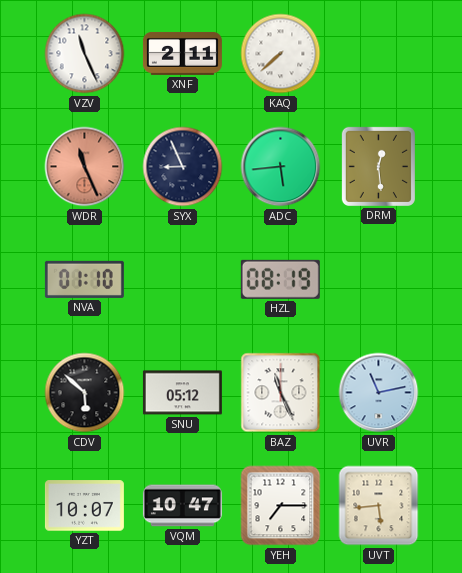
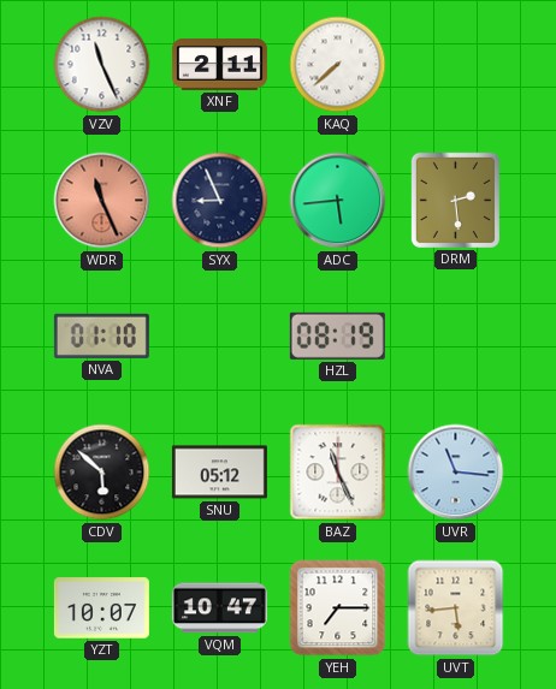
DRM: 12:29 -> 2:29 (455, 200)
UVR: 11:13 -> 11:16 (456, 473)
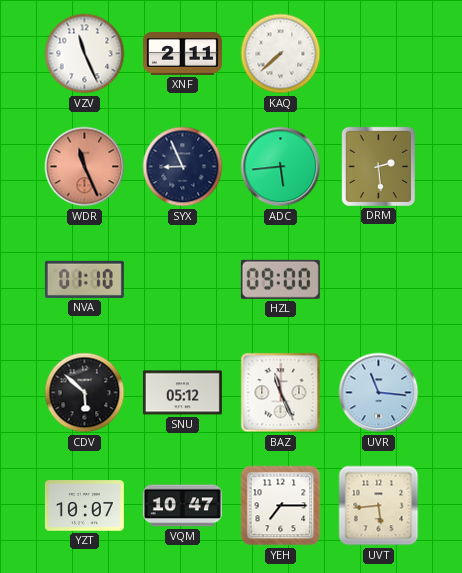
HZL: 08:19 -> 09:00 (280, 279)
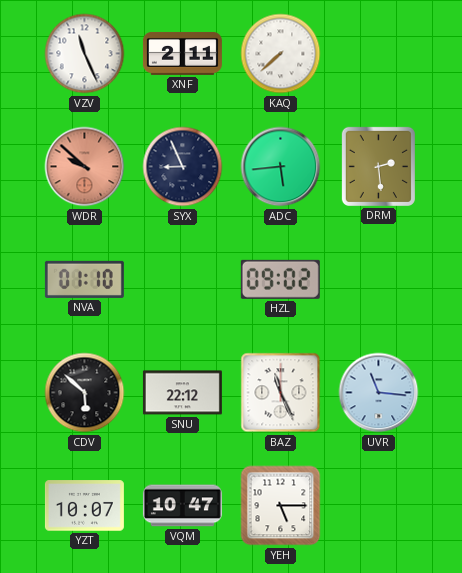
WDR: 11:26 -> 9:52 (85, 167)
HZL: 09:00 -> 09:02 (280, 279)
SNU: 05:12 -> 22:12 (182, 393)
YEH: 7:15 -> 5:15 (281, 506)
UVT: 5:44 -> none (379, 506)
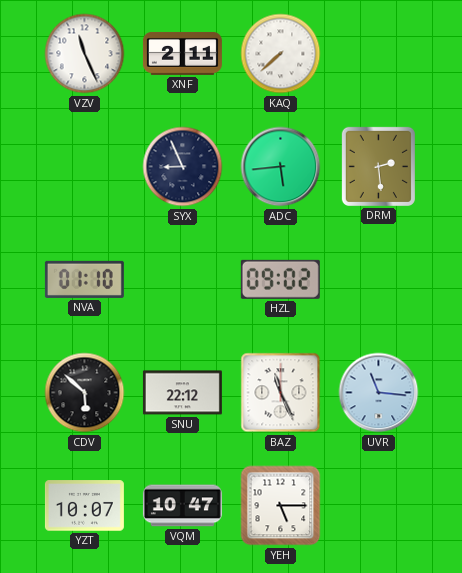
WDR: 9:52 -> none (85, 167)
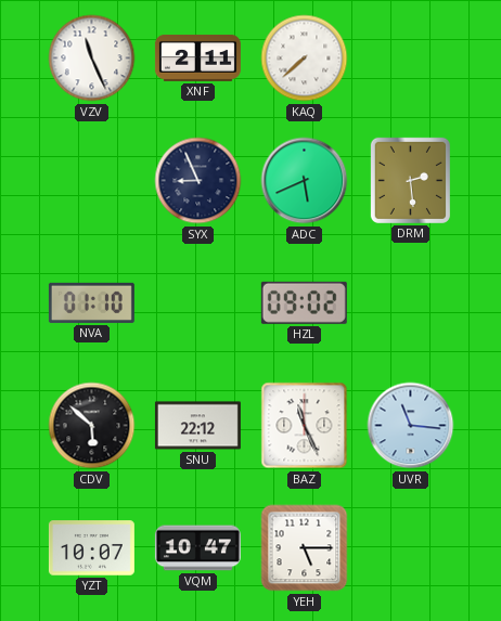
ADC: 5:44 -> 5:41 (305, 181)
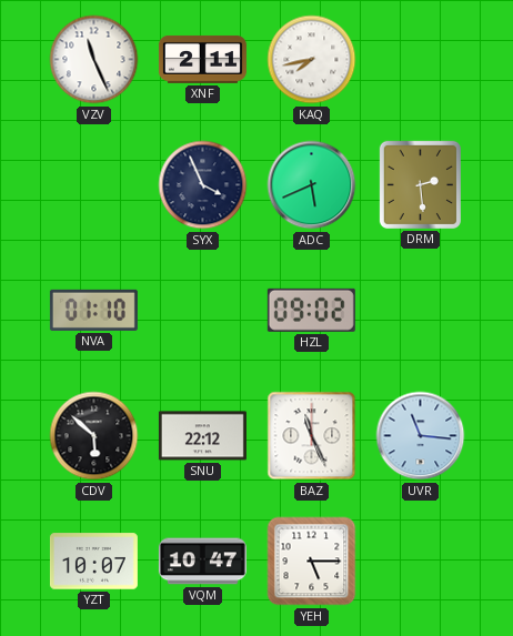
KAQ: 7:38 -> 7:43 (312, 60)
SYX: 8:56 -> 3:56 (203, 185)
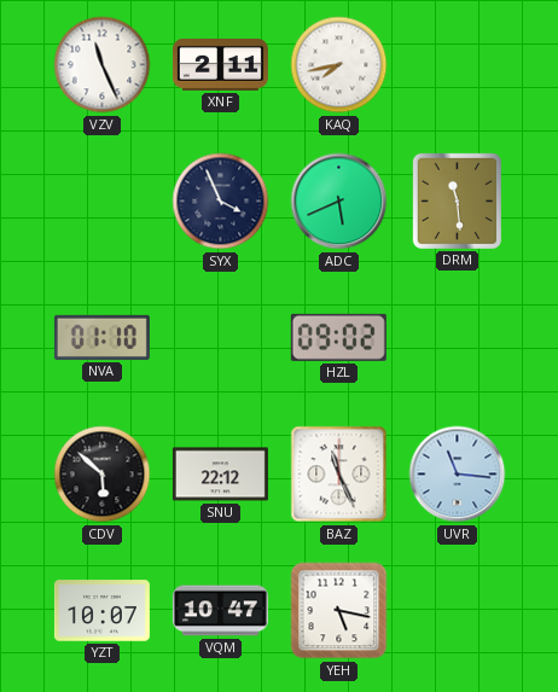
DRM: 2:29 -> 11:29 (457, 200)
YEH: 5:15 -> 5:17 (339, 611)
